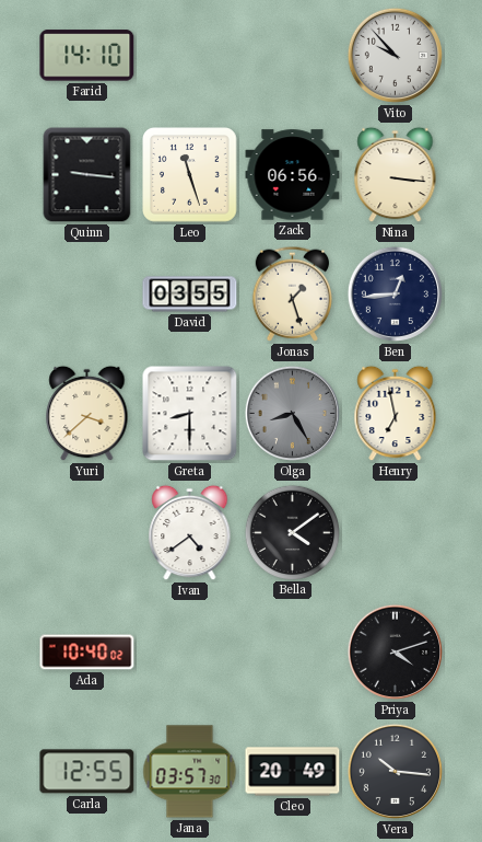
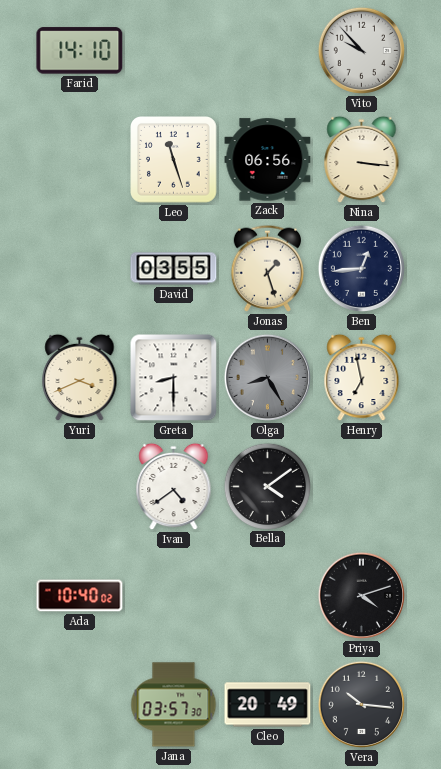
Quinn: 9:16 -> none (87, 175)
Yuri: 3:38 -> 3:41 (80, 378)
Carla: 12:55 -> none (87, 772)
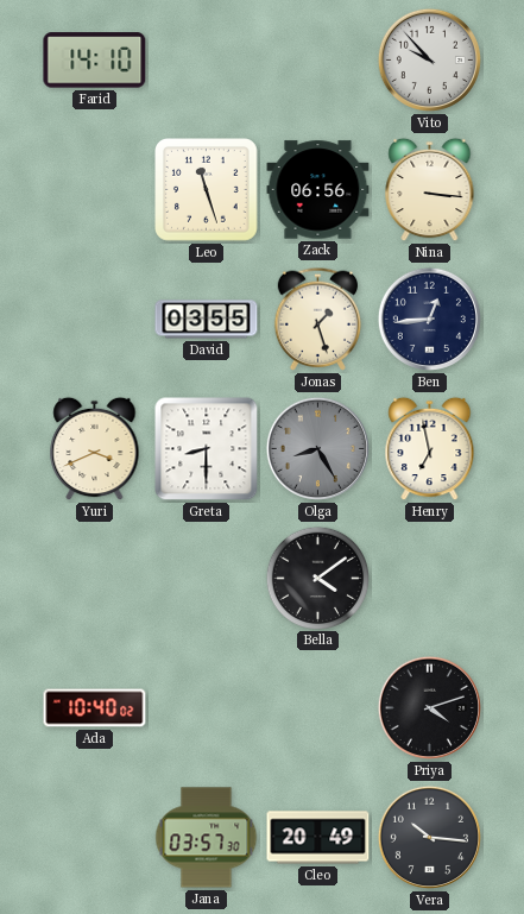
Ivan: 4:39 -> none (174, 487)
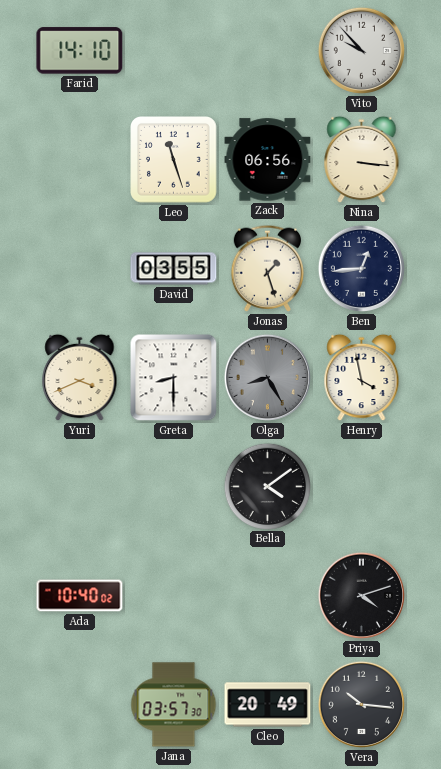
Henry: 6:58 -> 3:58 (362, 378)
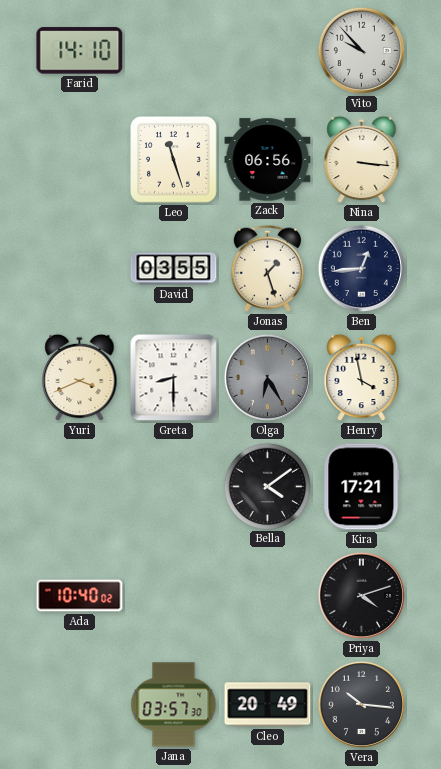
Olga: 8:25 -> 6:25 (267, 377)
Kira: none -> 17:21 (362, 487)
